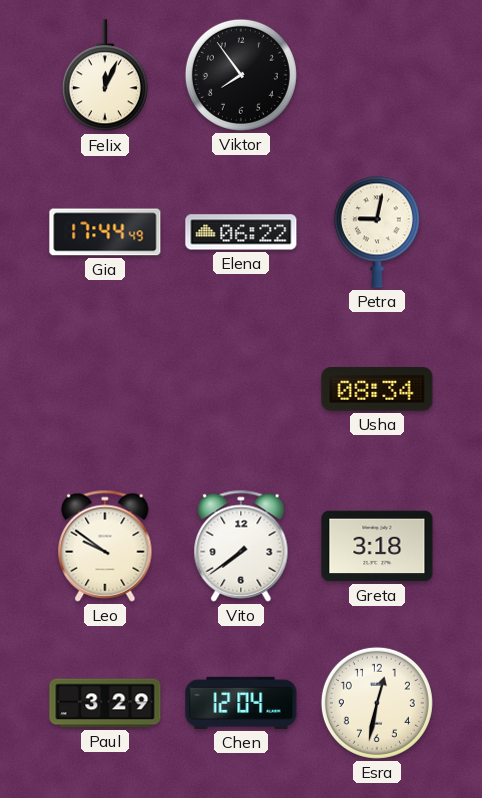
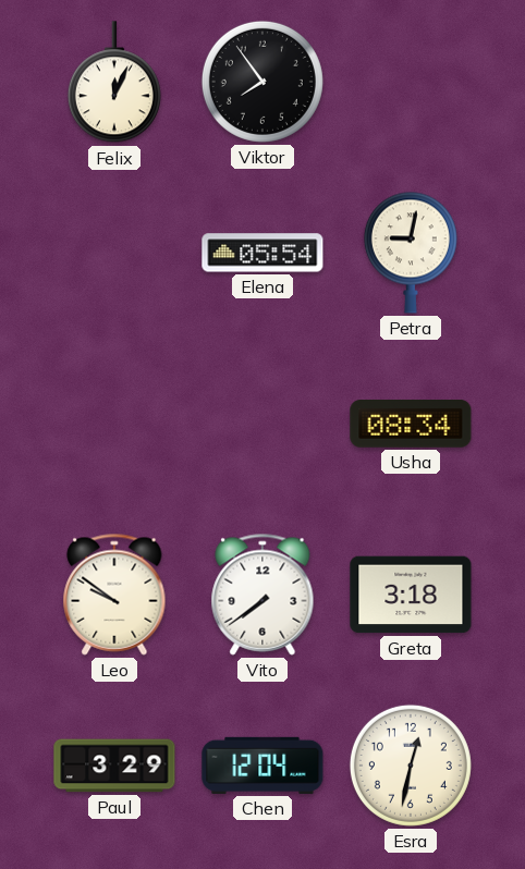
Gia: 17:44 -> none (105, 232)
Elena: 06:22 -> 05:54 (262, 253)
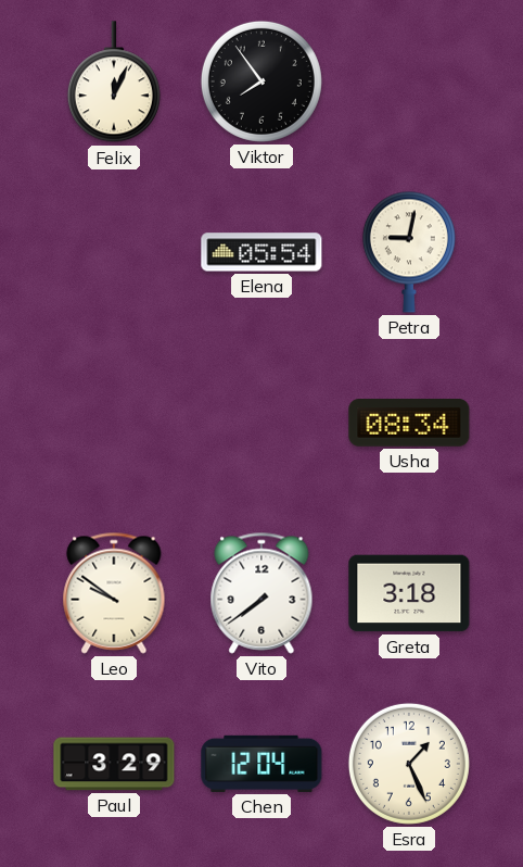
Esra: 12:32 -> 1:26 (409, 764)
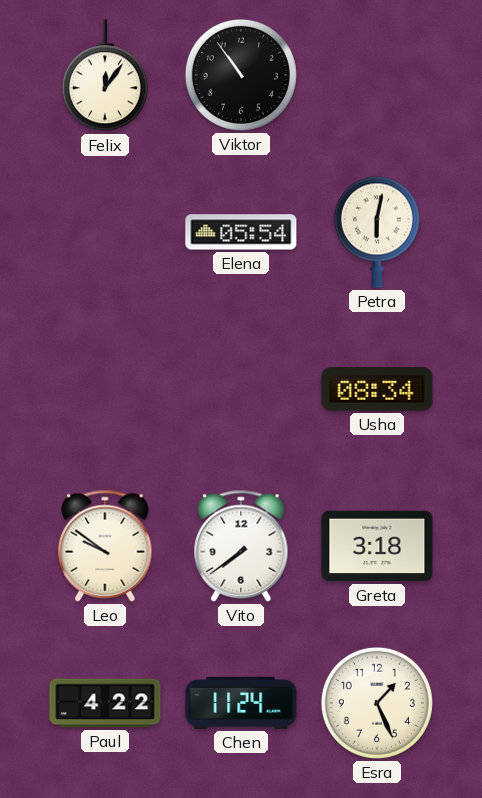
Felix: 12:04 -> 12:06 (105, 76)
Viktor: 7:54 -> 10:54 (241, 75)
Petra: 9:02 -> 6:02 (377, 232)
Paul: 3:29 -> 4:22 (105, 703)
Chen: 12:04 -> 11:24 (241, 703)
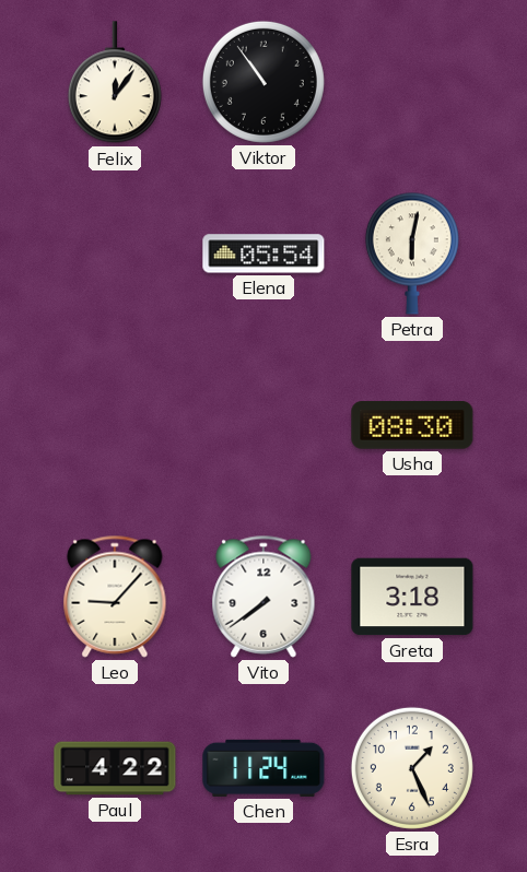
Usha: 08:34 -> 08:30 (412, 426)
Leo: 9:51 -> 9:07 (115, 597)
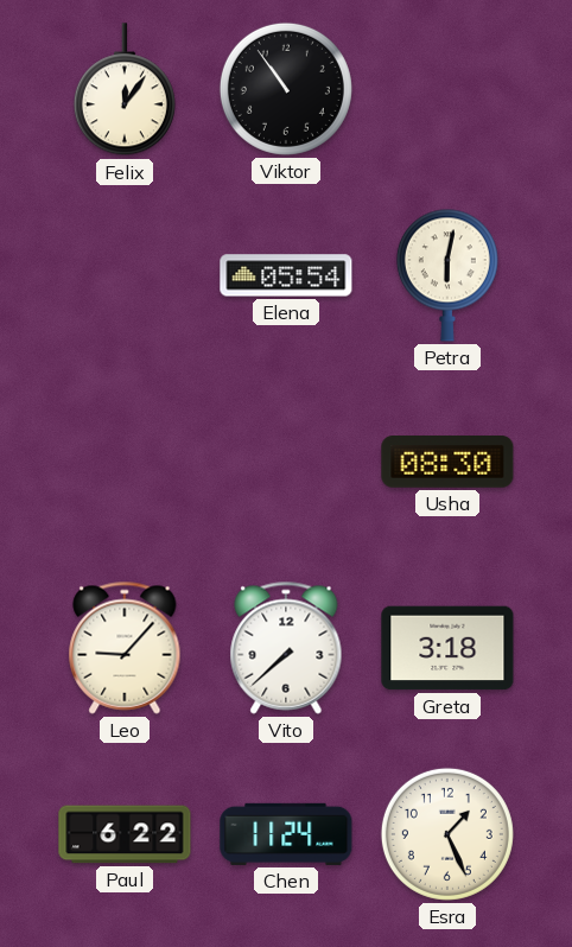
Vito: 7:39 -> 7:38 (286, 648)
Paul: 4:22 -> 6:22 (125, 834)
